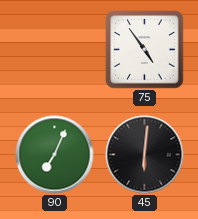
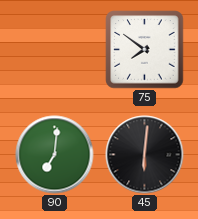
75: 4:54 -> 7:51 (145, 50)
90: 7:04 -> 7:01 (55, 155)
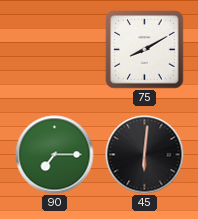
75: 7:51 -> 8:10 (145, 50)
90: 7:01 -> 7:15 (55, 155)
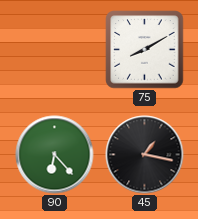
90: 7:15 -> 6:23 (55, 155)
45: 6:01 -> 1:17 (145, 155)
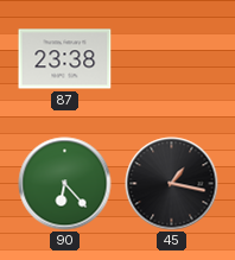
87: none -> 23:38 (65, 59)
75: 8:10 -> none (145, 50)
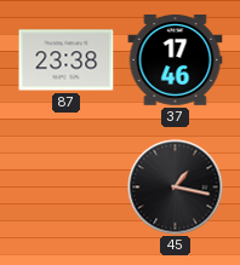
37: none -> 17:46 (176, 61)
90: 6:23 -> none (65, 184)
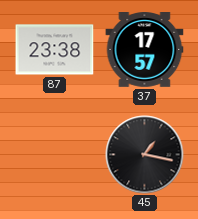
37: 17:46 -> 17:57 (145, 50)
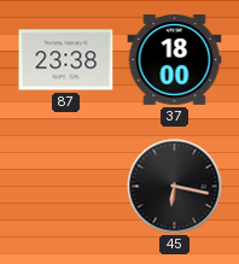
37: 17:57 -> 18:00 (175, 60)
45: 1:17 -> 6:17 (175, 187)
